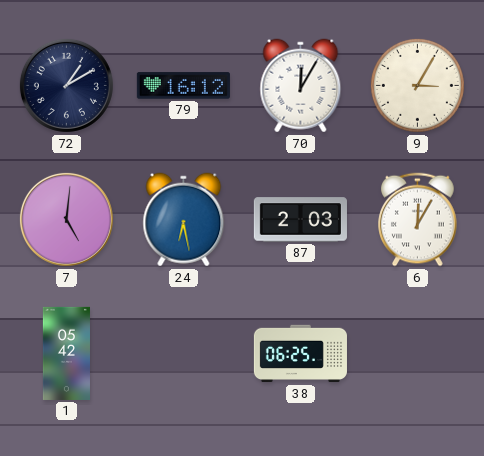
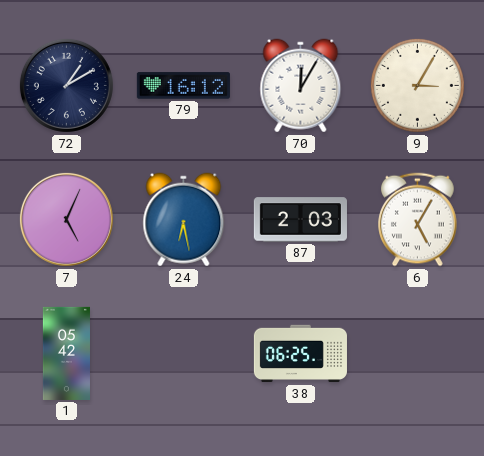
7: 5:01 -> 5:04 (66, 219)
6: 12:05 -> 5:05 (418, 220)
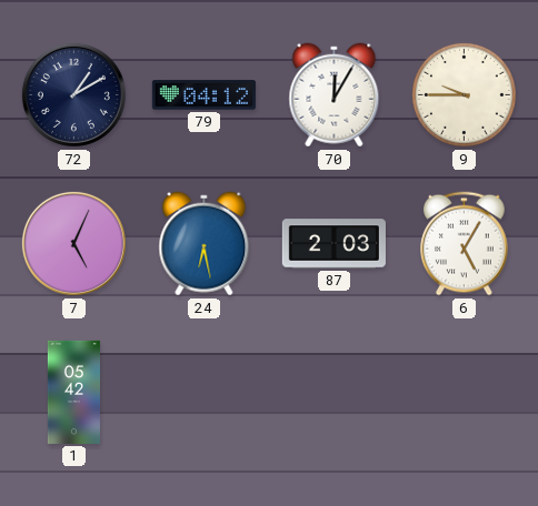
79: 16:12 -> 04:12 (203, 95)
9: 3:05 -> 9:45 (464, 94)
38: 06:25 -> none (300, 354)
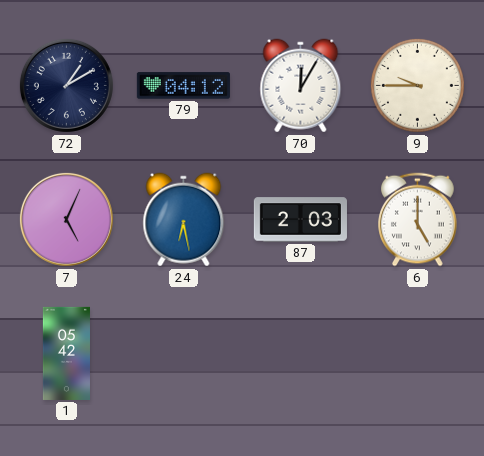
6: 5:05 -> 5:00 (418, 220)
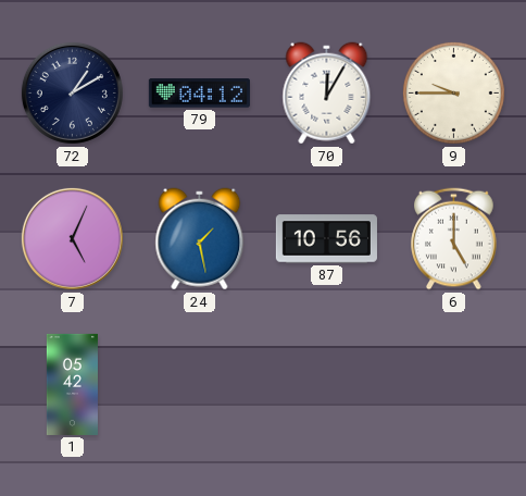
24: 6:28 -> 1:28 (200, 239)
87: 2:03 -> 10:56 (326, 239)
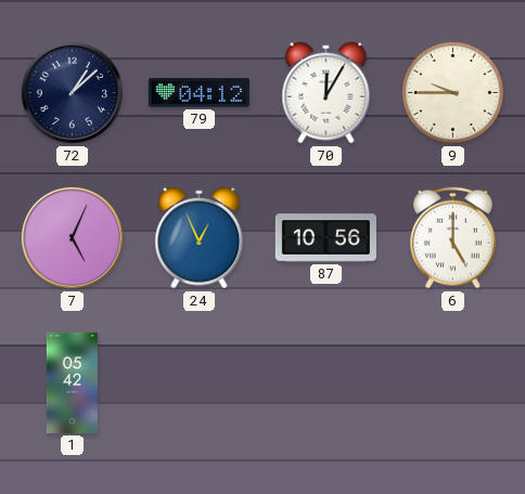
72: 1:10 -> 1:08 (72, 92)
24: 1:28 -> 12:56 (200, 238)
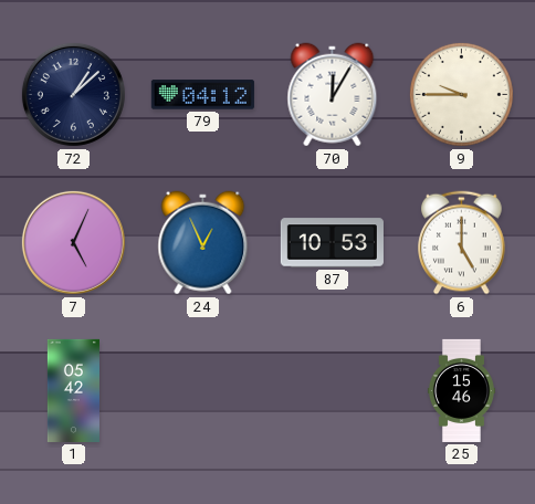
87: 10:56 -> 10:53 (332, 243)
25: none -> 15:46 (461, 390)
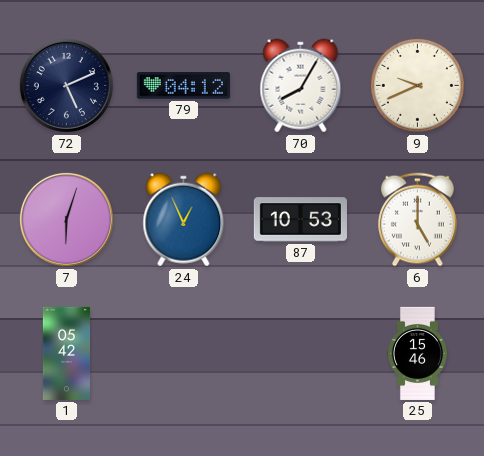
72: 1:08 -> 5:11 (66, 85)
70: 12:05 -> 8:05 (301, 86)
9: 9:45 -> 9:41 (417, 85)
7: 5:04 -> 6:03 (66, 219)
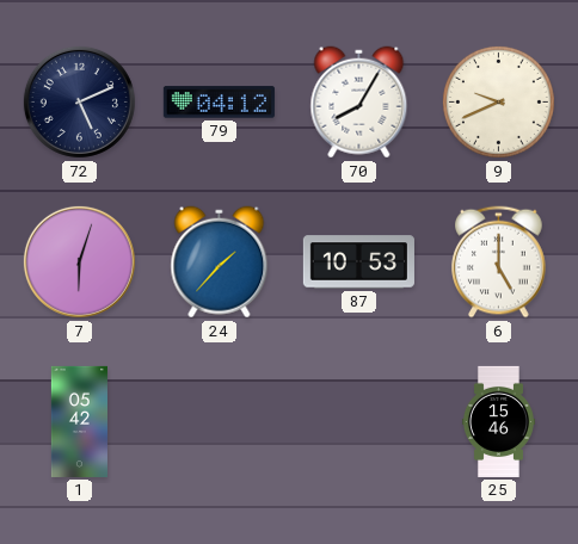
24: 12:56 -> 1:37 (220, 262)
